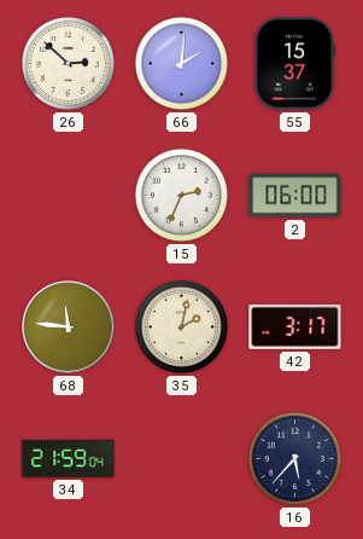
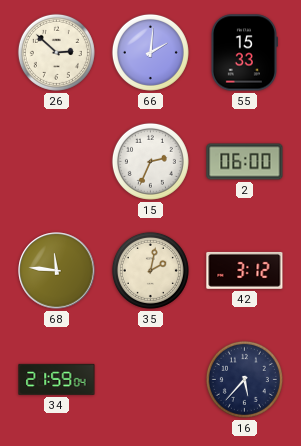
55: 15:37 -> 15:33 (244, 53)
42: 3:17 -> 3:12 (245, 270)
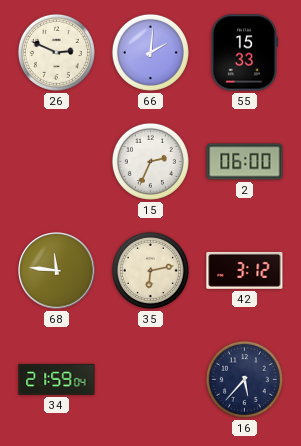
26: 2:52 -> 2:49 (56, 52)
35: 2:02 -> 6:13 (150, 270)
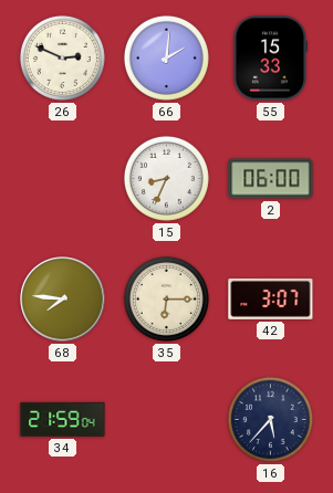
15: 2:34 -> 8:34 (166, 178)
68: 11:46 -> 7:46 (63, 300)
35: 6:13 -> 6:15 (166, 298)
42: 3:12 -> 3:07 (271, 298)
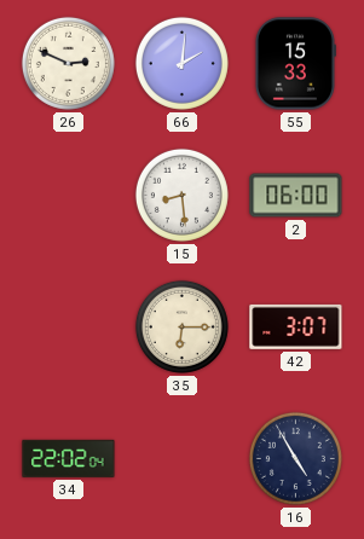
15: 8:34 -> 8:29 (181, 195)
68: 7:46 -> none (63, 300)
34: 21:59 -> 22:02 (69, 458)
16: 5:37 -> 4:55 (295, 458)
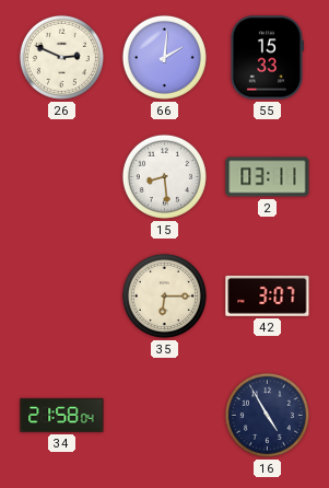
2: 06:00 -> 03:11 (268, 177)
34: 22:02 -> 21:58 (62, 415)
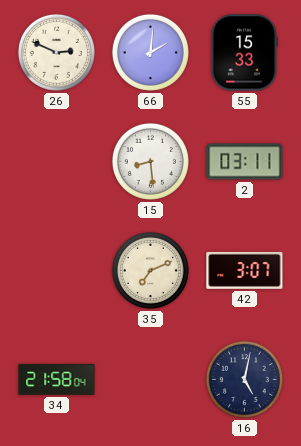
35: 6:15 -> 7:11 (150, 270)
16: 4:55 -> 5:02 (244, 379)
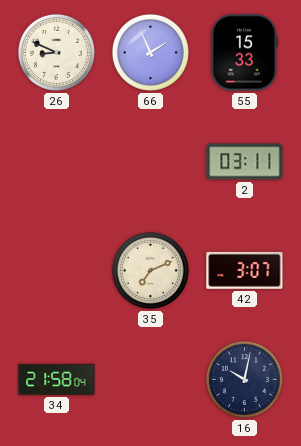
26: 2:49 -> 8:49 (56, 52)
66: 2:01 -> 1:56 (150, 52)
15: 8:29 -> none (150, 161)
16: 5:02 -> 10:02 (244, 379)
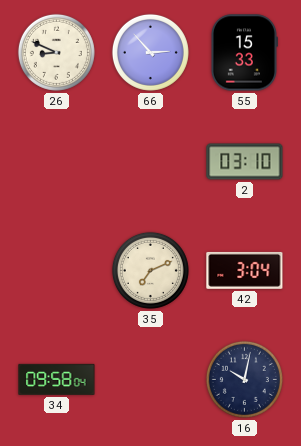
66: 1:56 -> 2:53 (150, 52)
2: 03:11 -> 03:10 (245, 162)
42: 3:07 -> 3:04 (245, 270)
34: 21:58 -> 09:58 (57, 379)
